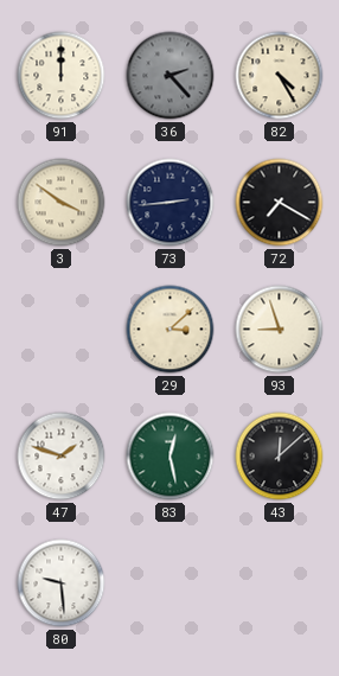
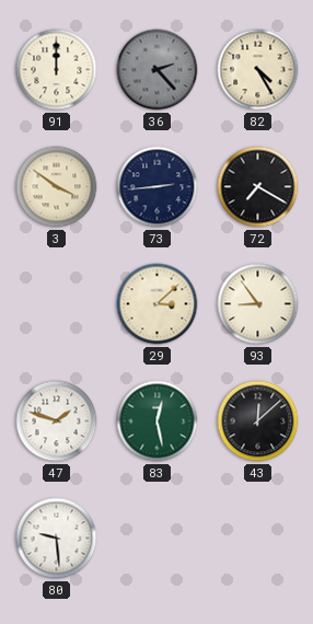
93: 8:57 -> 8:54 (258, 304)
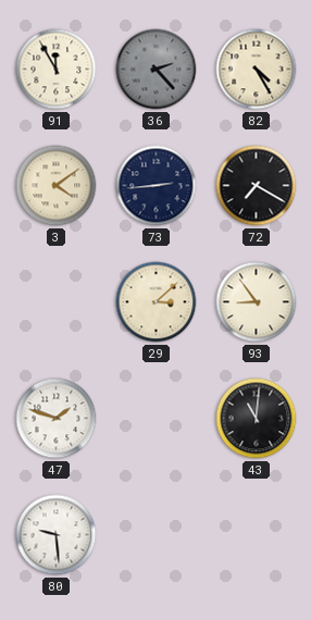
91: 12:00 -> 11:55 (57, 70)
3: 3:51 -> 4:09 (57, 186)
83: 12:28 -> none (158, 421)
43: 12:08 -> 11:01 (257, 419)
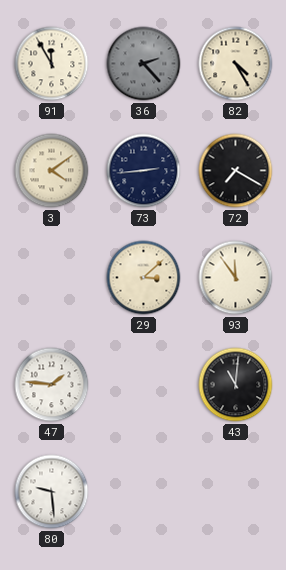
93: 8:54 -> 11:54 (236, 278)
47: 1:48 -> 1:46 (52, 385)
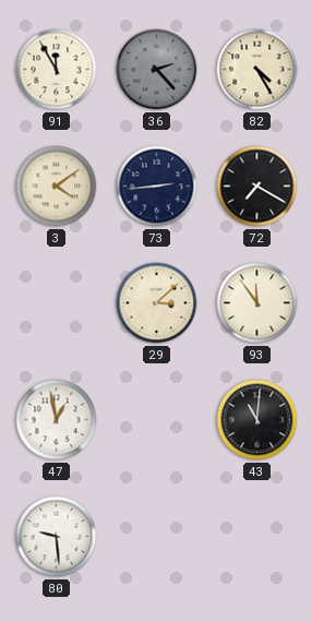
47: 1:46 -> 12:58 (57, 420)
